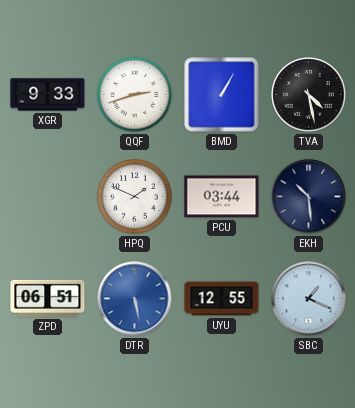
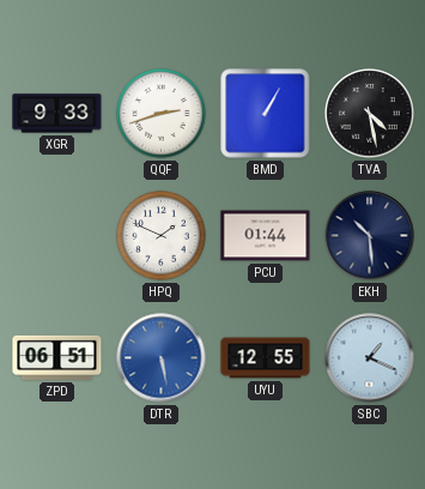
PCU: 03:44 -> 01:44 (266, 236)
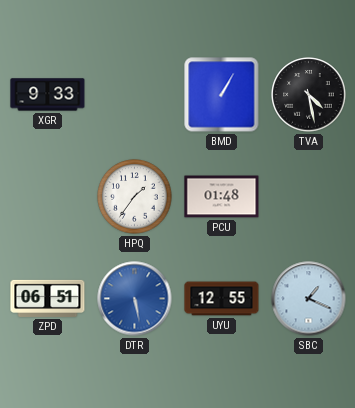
QQF: 2:42 -> none (162, 114)
HPQ: 1:49 -> 1:36 (135, 197)
PCU: 01:44 -> 01:48 (222, 197)
EKH: 10:29 -> none (370, 236)
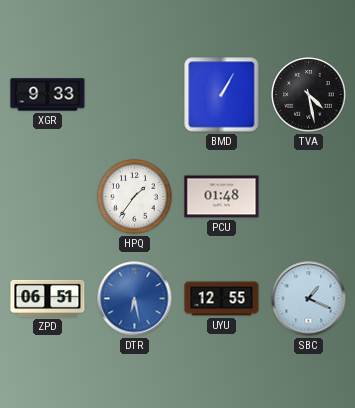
DTR: 5:28 -> 6:28 (135, 299)
